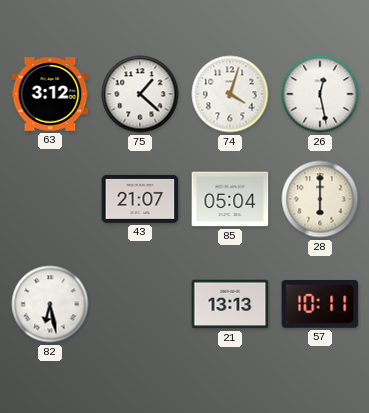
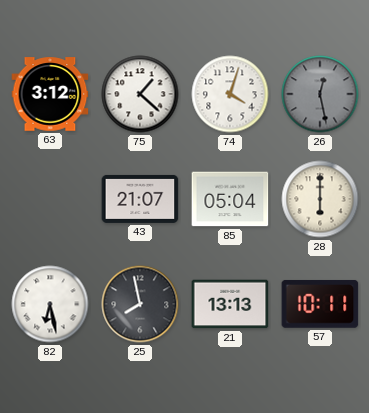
26 dial: white -> grey (320, 94)
25: none -> 7:58 (140, 304)
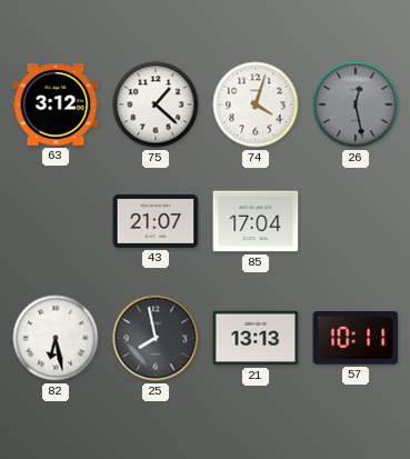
85: 05:04 -> 17:04 (256, 221)
28: 6:00 -> none (320, 199)
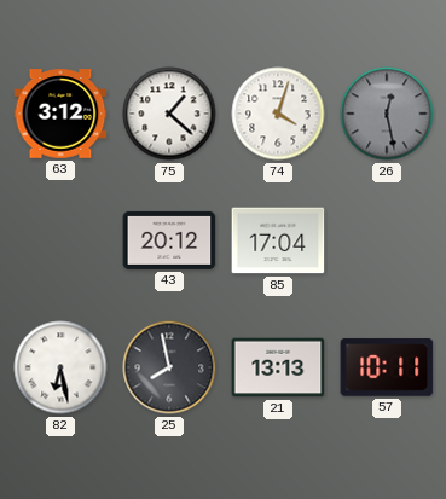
43: 21:07 -> 20:12 (169, 240)
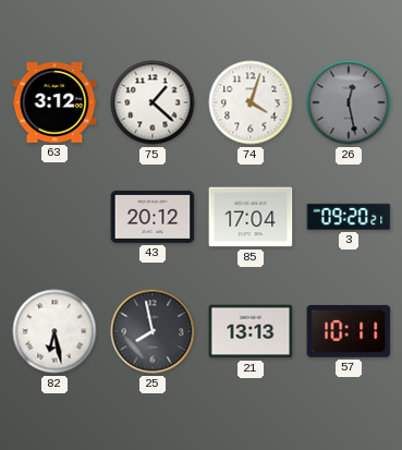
3: none -> 09:20 (349, 217)
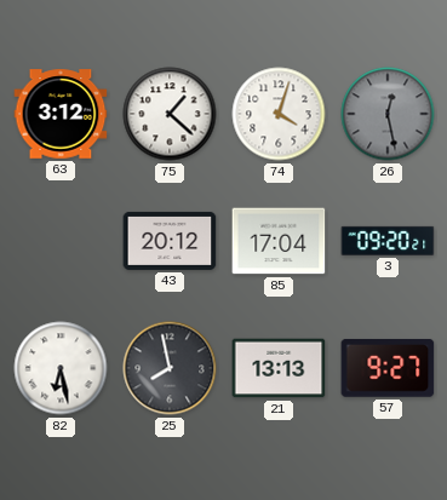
57: 10:11 -> 9:27 (388, 368)
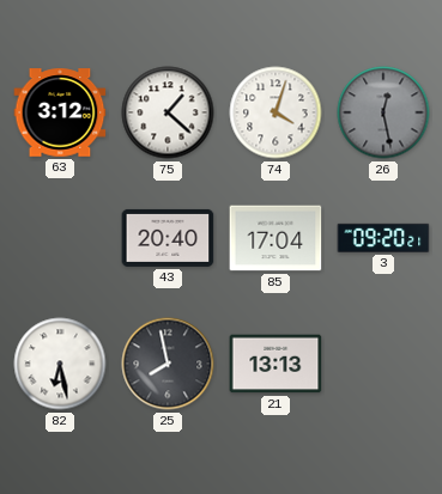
43: 20:12 -> 20:40 (168, 238)
57: 9:27 -> none (388, 368)
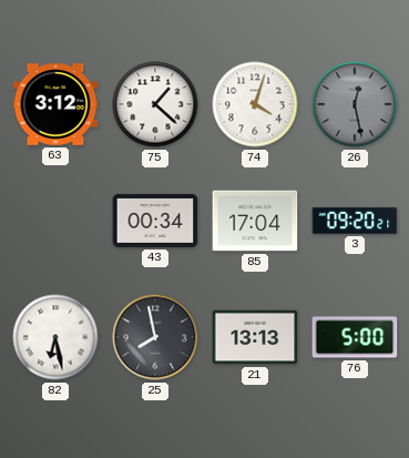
43: 20:40 -> 00:34 (155, 221)
76: none -> 5:00 (355, 337)
